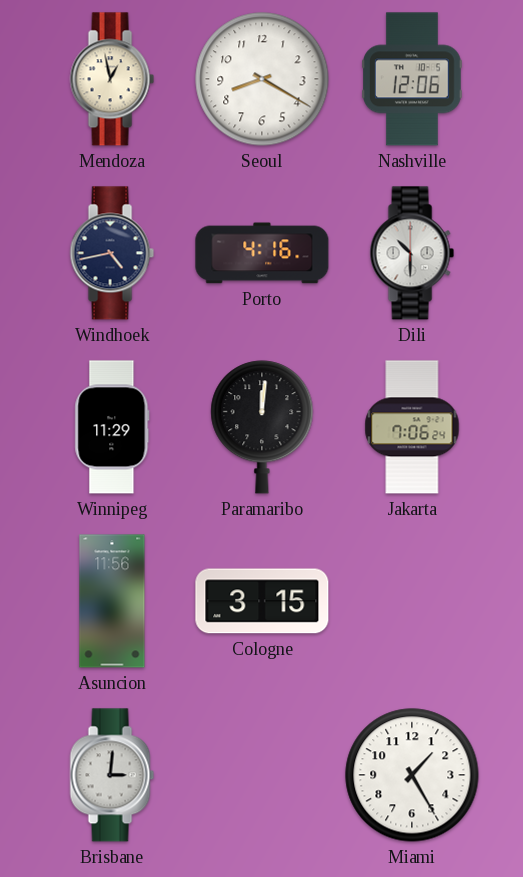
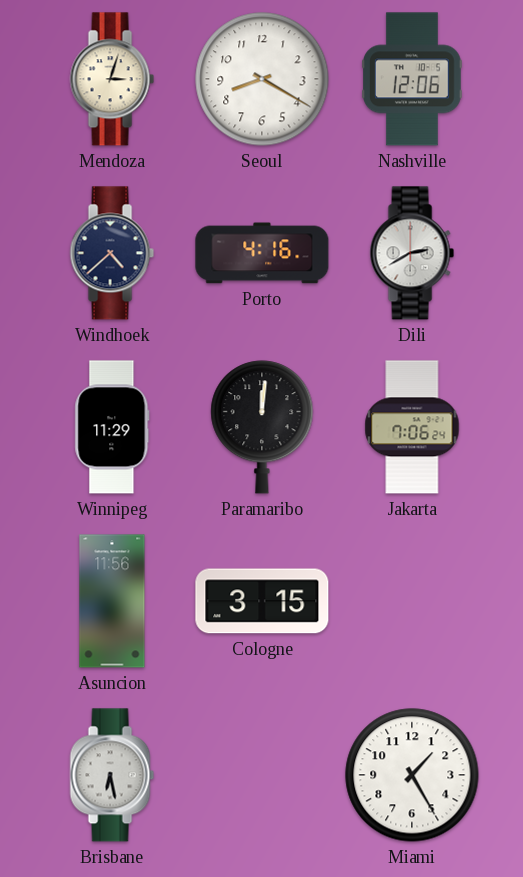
Mendoza: 12:58 -> 3:03 (112, 79)
Windhoek: 4:43 -> 4:38 (112, 253)
Dili: 10:30 -> 2:40 (412, 253)
Brisbane: 3:01 -> 6:28 (112, 775)
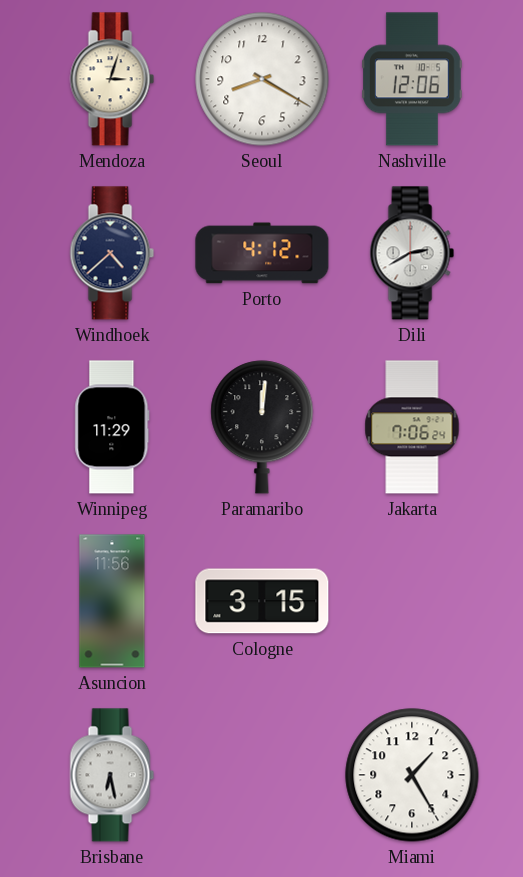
Porto: 4:16 -> 4:12 (262, 253)
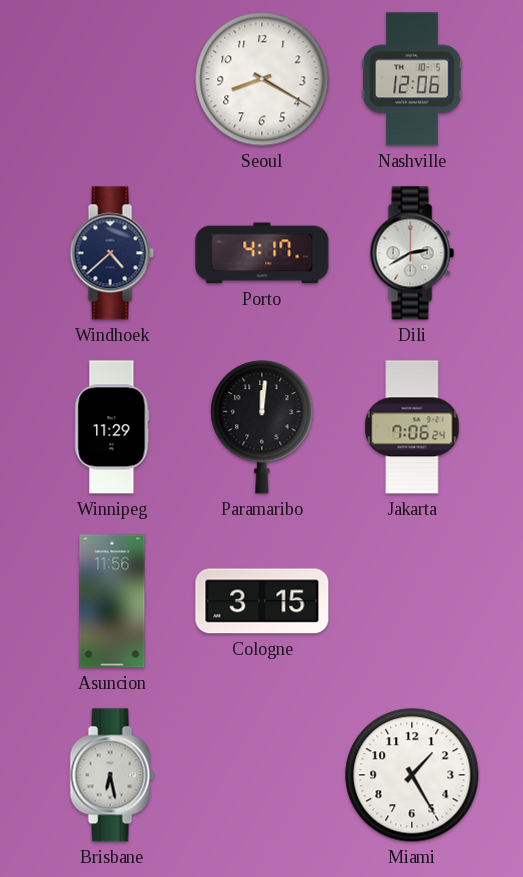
Mendoza: 3:03 -> none (112, 79)
Porto: 4:12 -> 4:17 (262, 253)
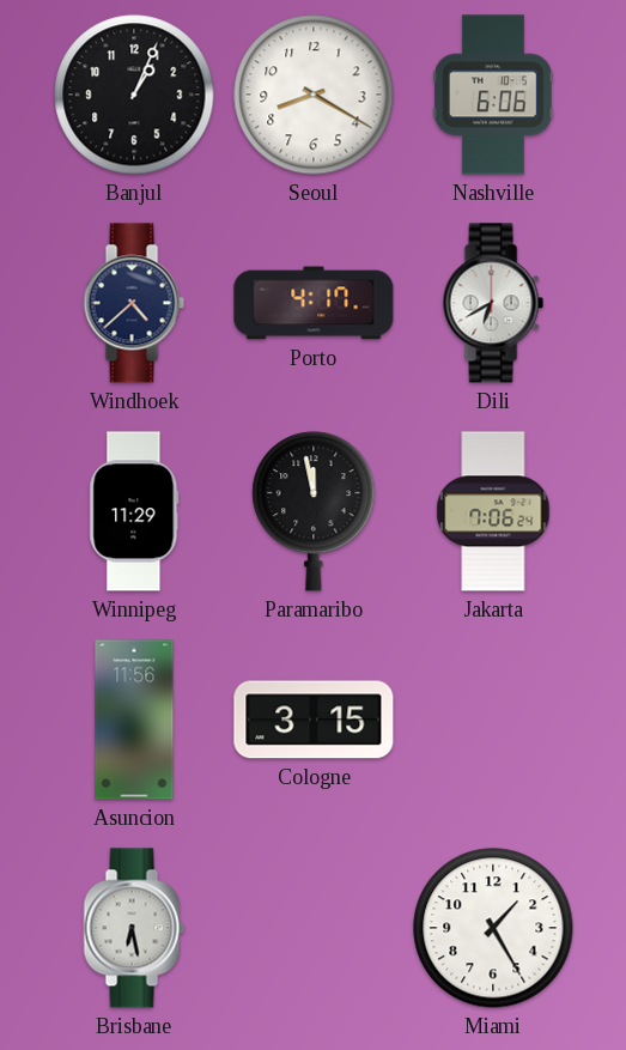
Banjul: none -> 1:04 (134, 95)
Nashville: 12:06 -> 6:06 (494, 95)
Dili: 2:40 -> 6:40 (493, 303)
Paramaribo: 12:01 -> 11:58 (314, 511)
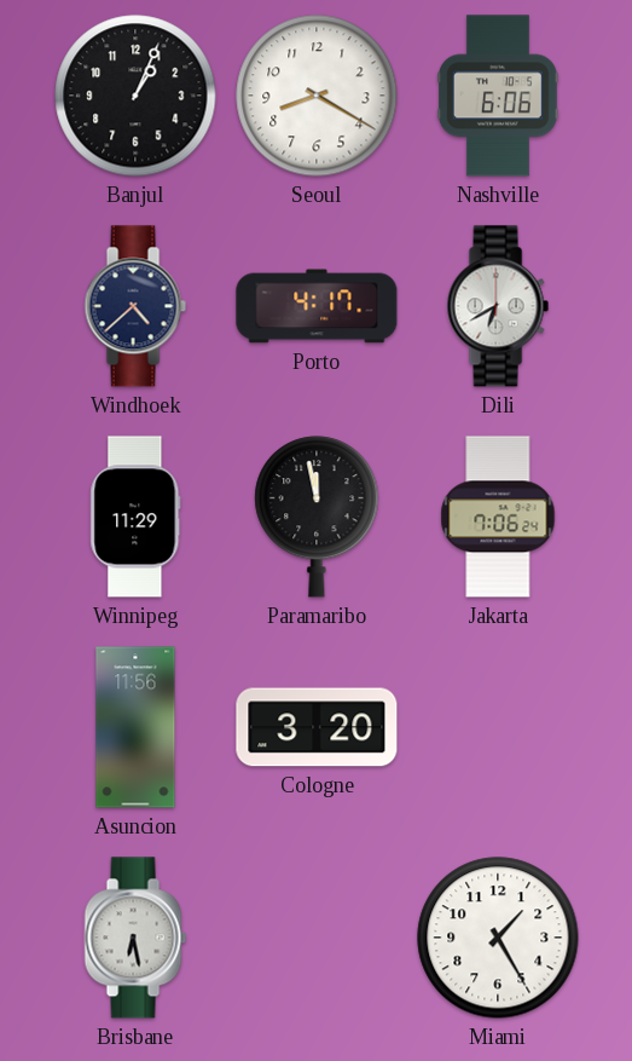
Cologne: 3:15 -> 3:20 (317, 727)
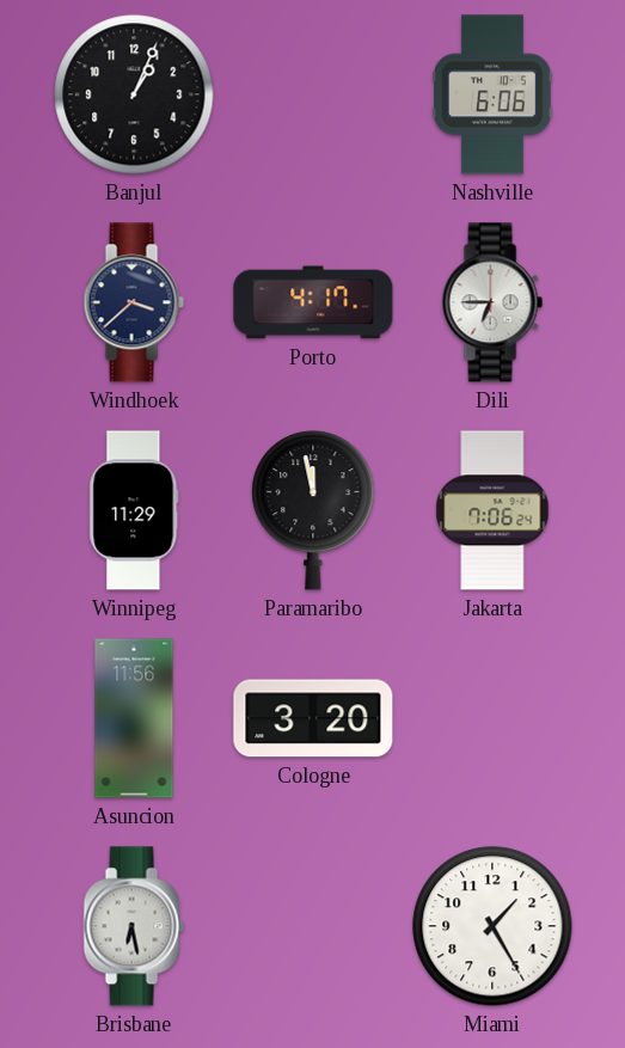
Seoul: 8:20 -> none (317, 96)
Windhoek: 4:38 -> 3:38 (134, 302)
Dili: 6:40 -> 6:45 (492, 302)
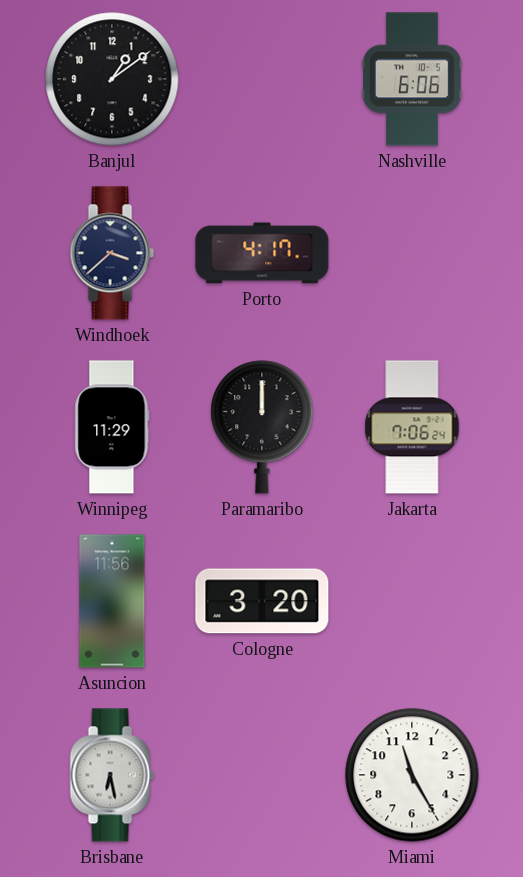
Banjul: 1:04 -> 1:09 (112, 79)
Dili: 6:45 -> none (492, 302)
Paramaribo: 11:58 -> 12:00 (262, 427)
Miami: 1:25 -> 11:25 (412, 775)
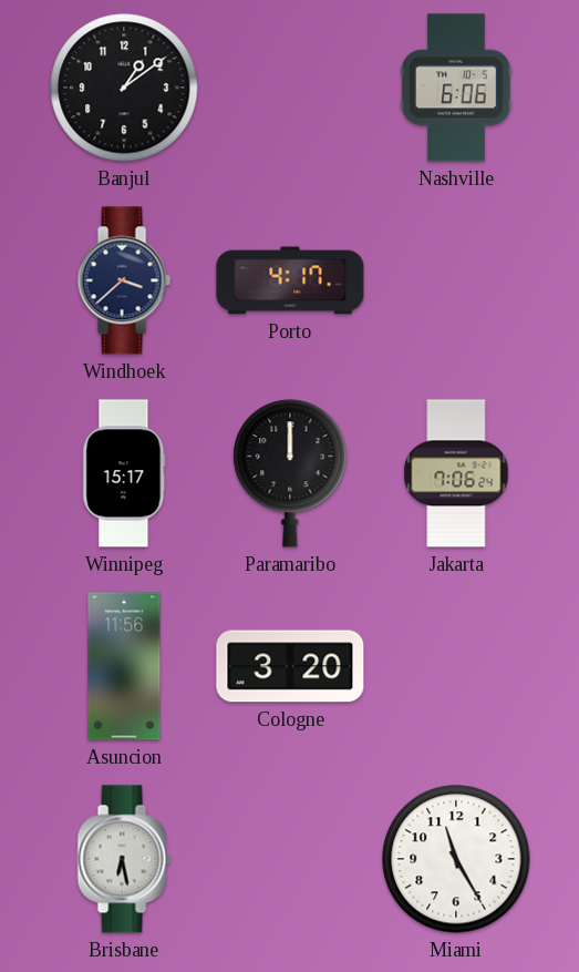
Winnipeg: 11:29 -> 15:17 (124, 473)
